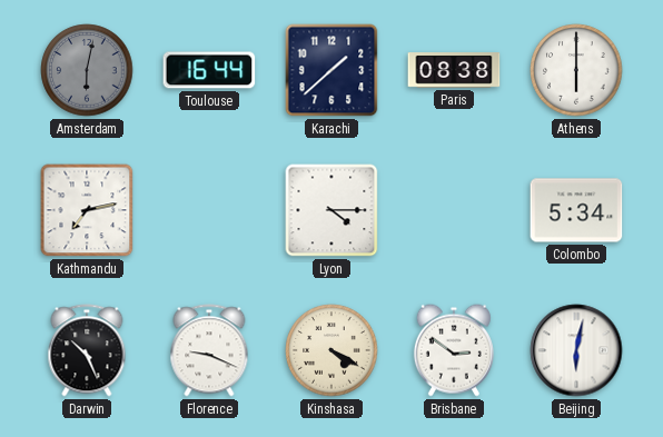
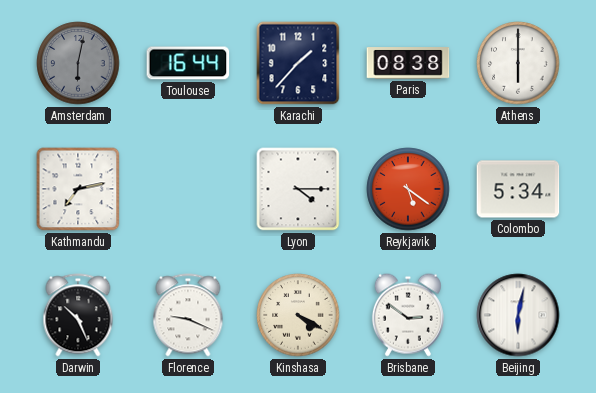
Karachi: 1:38 -> 1:37 (298, 63)
Reykjavik: none -> 5:21 (408, 189)
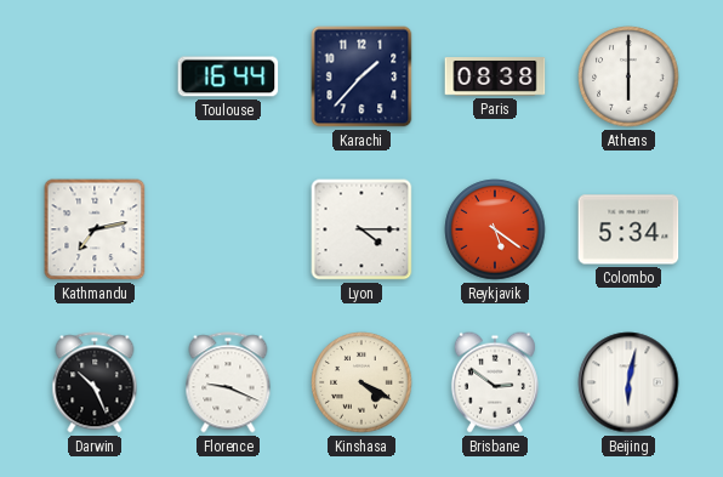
Amsterdam: 6:02 -> none (78, 63)
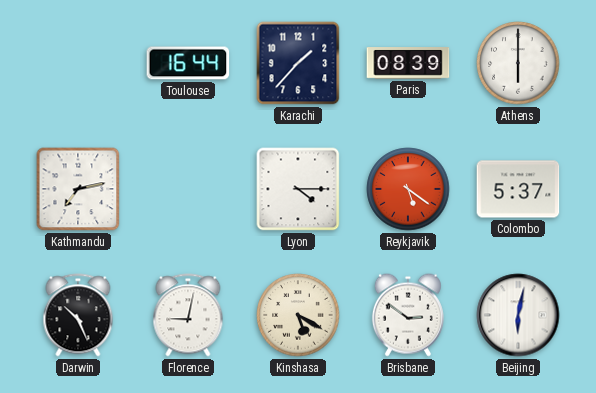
Paris: 08:38 -> 08:39 (408, 63)
Colombo: 5:34 -> 5:37 (518, 189)
Florence: 9:19 -> 9:02 (188, 315)
Kinshasa: 4:20 -> 5:20 (298, 315)
